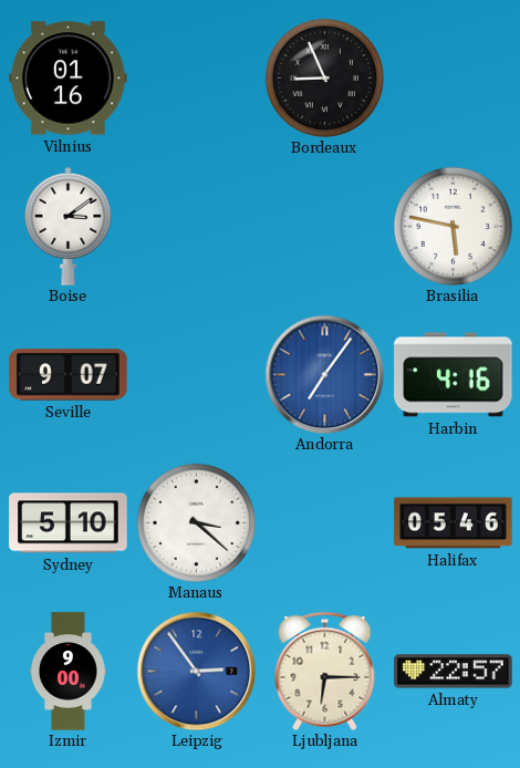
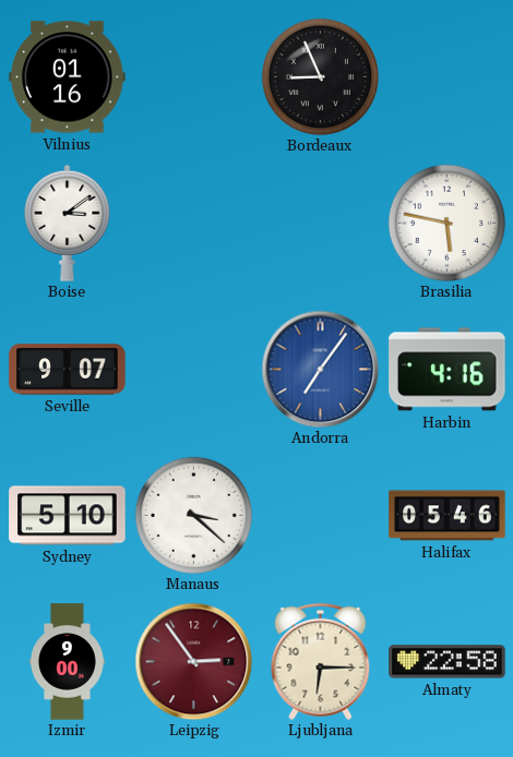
Leipzig dial: blue -> burgundy (193, 661)
Almaty: 22:57 -> 22:58 (448, 662)
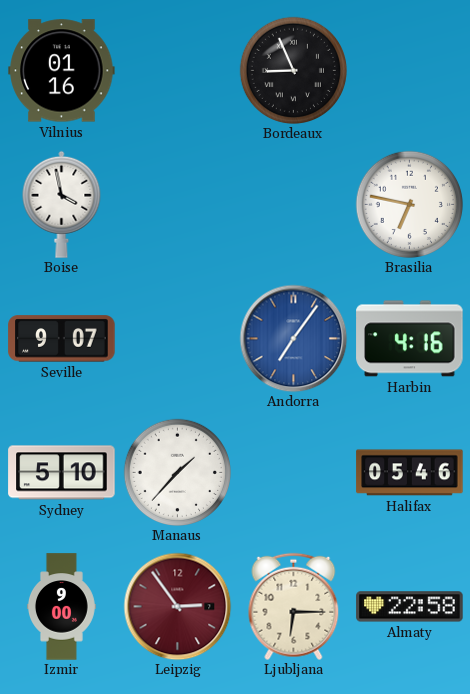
Boise: 3:09 -> 3:58 (62, 204)
Brasilia: 5:47 -> 6:47 (409, 204)
Manaus: 3:22 -> 1:37 (177, 472)
